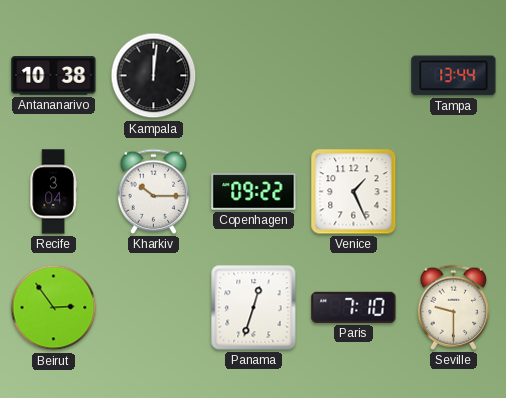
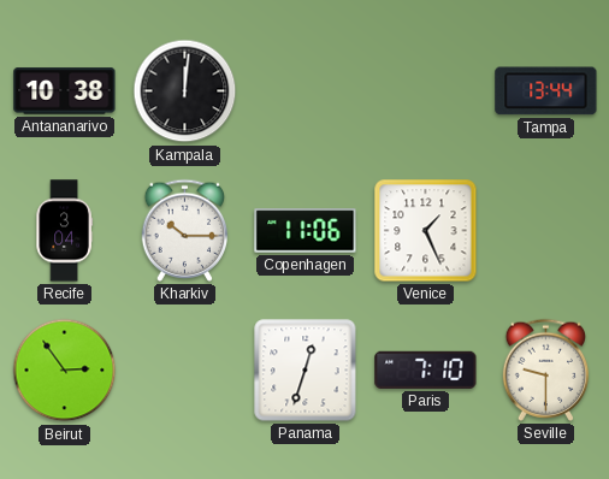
Copenhagen: 09:22 -> 11:06 (306, 231)
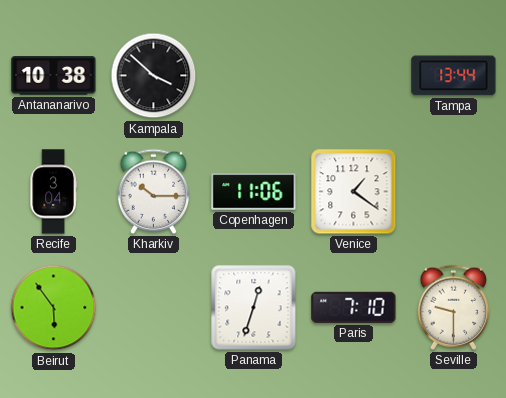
Kampala: 12:01 -> 3:52 (154, 76)
Venice: 1:26 -> 1:21 (354, 192)
Beirut: 2:54 -> 5:54 (54, 308)
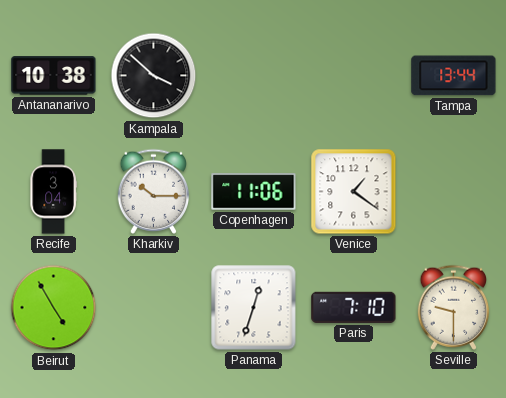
Beirut: 5:54 -> 4:55 (54, 308)
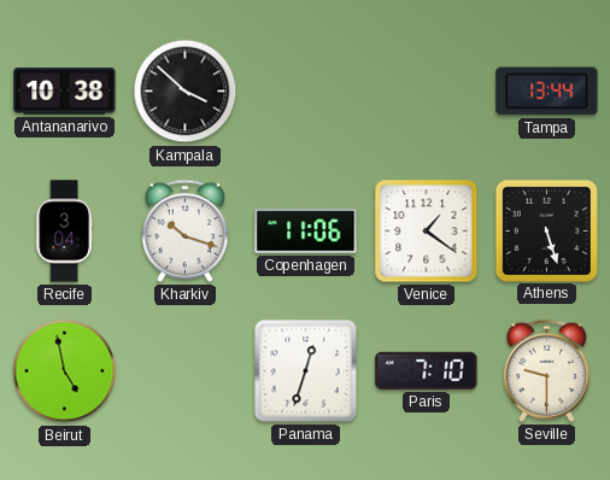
Kharkiv: 10:15 -> 10:18 (186, 230)
Athens: none -> 5:27 (546, 230)
Beirut: 4:55 -> 4:58 (65, 371)
